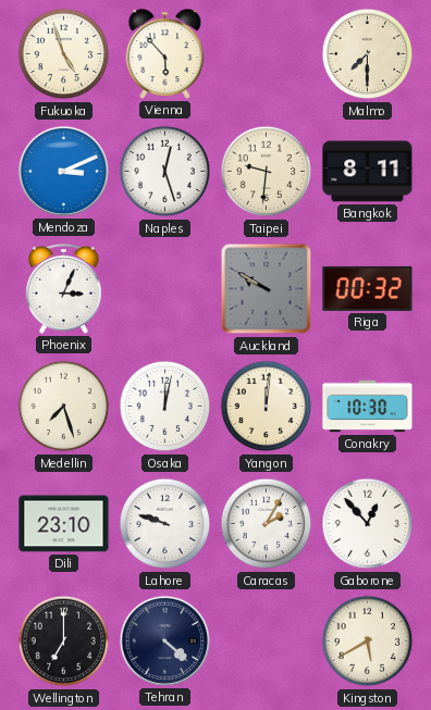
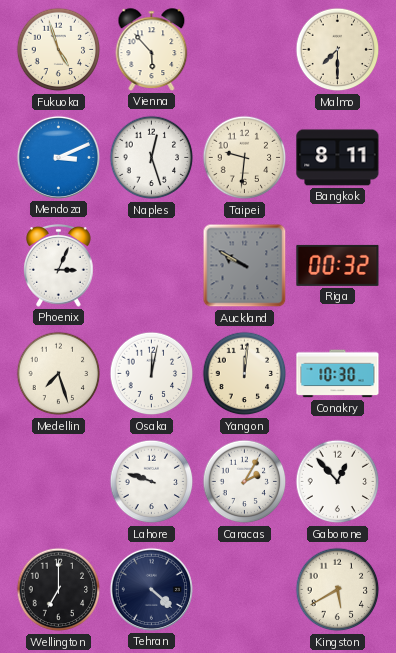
Dili: 23:10 -> none (64, 524)
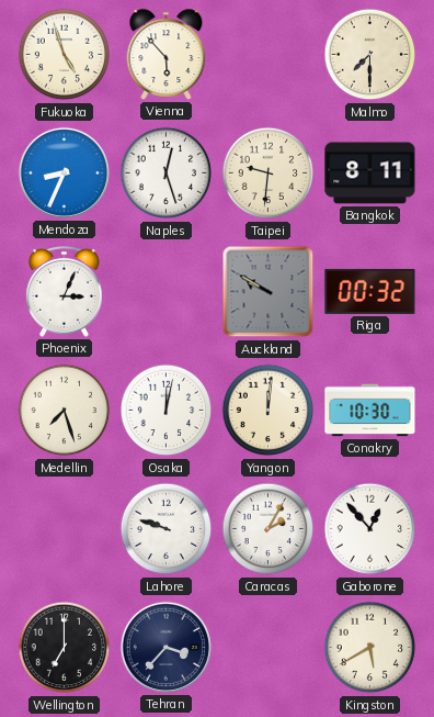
Mendoza: 3:11 -> 8:34 (64, 172)
Tehran: 4:22 -> 3:37 (165, 647)
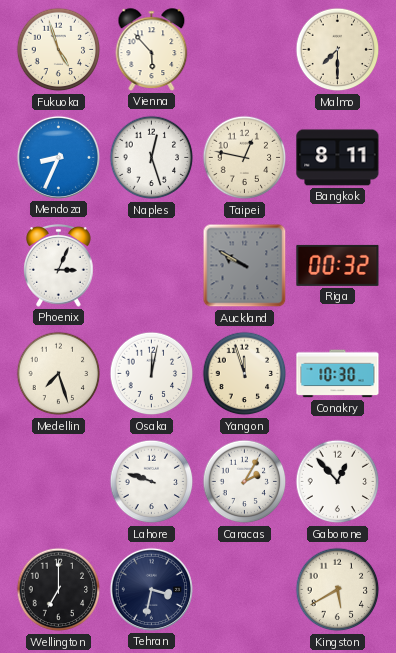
Taipei: 9:31 -> 12:47 (245, 158)
Yangon: 12:01 -> 11:57 (245, 374)
Tehran: 3:37 -> 3:32 (151, 589)
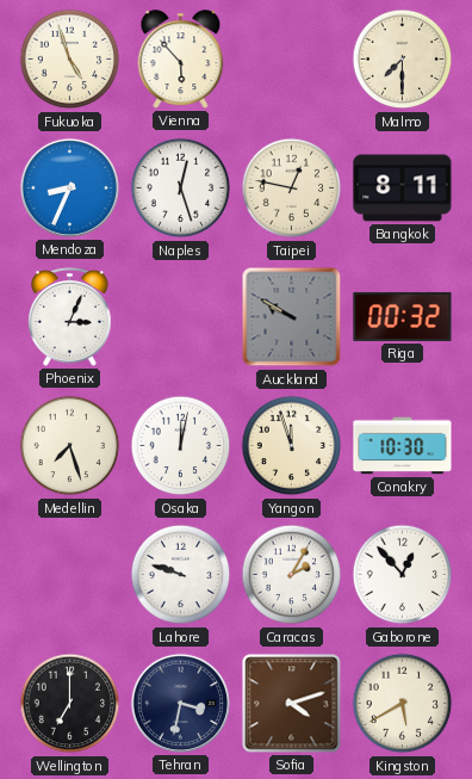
Sofia: none -> 4:12 (292, 704)
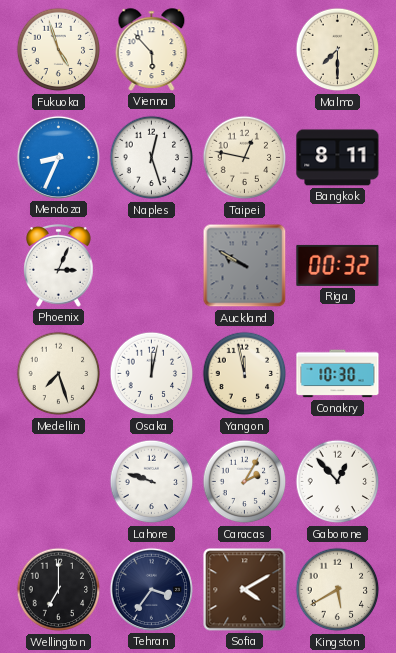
Yangon: 11:57 -> 11:58 (245, 374)
Tehran: 3:32 -> 3:36 (151, 589)
Sofia: 4:12 -> 4:10 (245, 590)
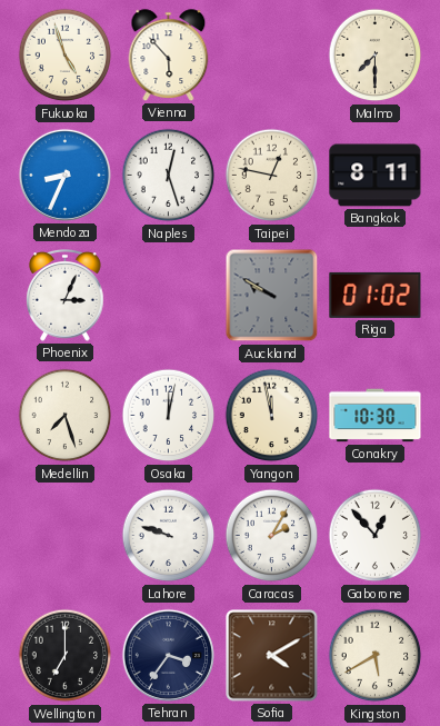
Riga: 00:32 -> 01:02 (376, 295)
